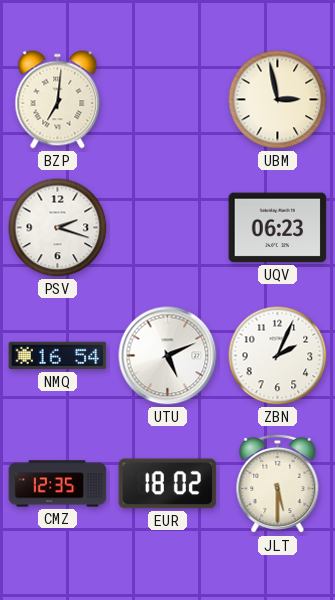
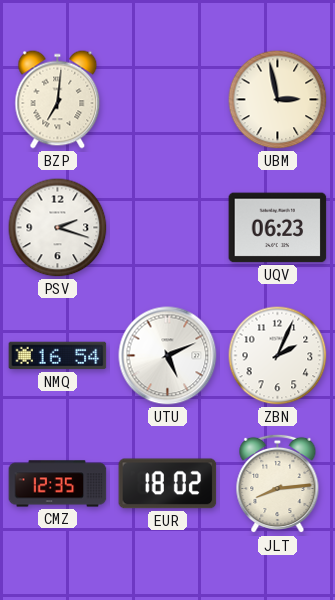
JLT: 5:30 -> 8:14 (278, 484)
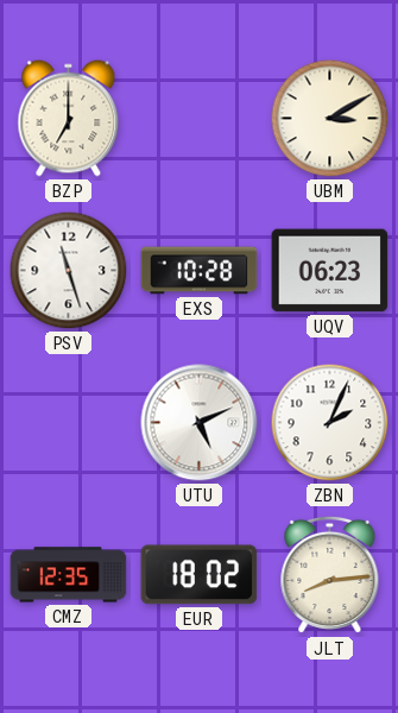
BZP: 7:01 -> 7:00 (69, 119)
UBM: 2:58 -> 3:10 (330, 119)
PSV: 2:18 -> 11:27 (69, 271)
EXS: none -> 10:28 (200, 271)
NMQ: 16:54 -> none (58, 356)
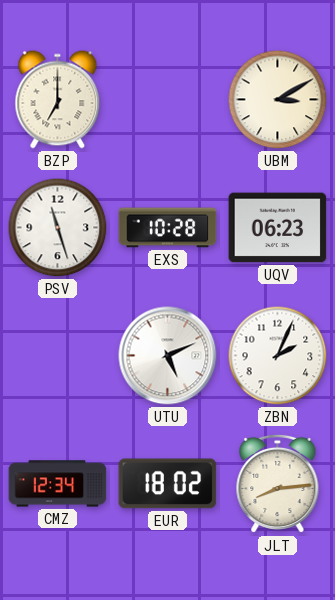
CMZ: 12:35 -> 12:34 (58, 484)
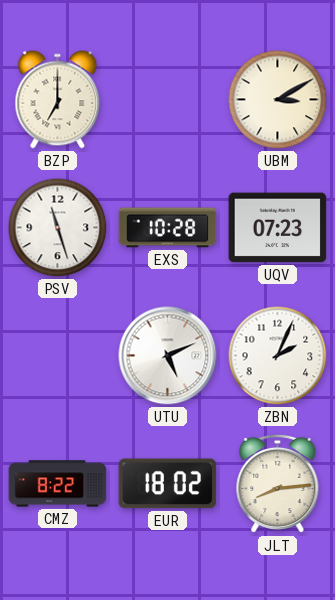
UQV: 06:23 -> 07:23 (278, 228)
CMZ: 12:34 -> 8:22 (58, 484)
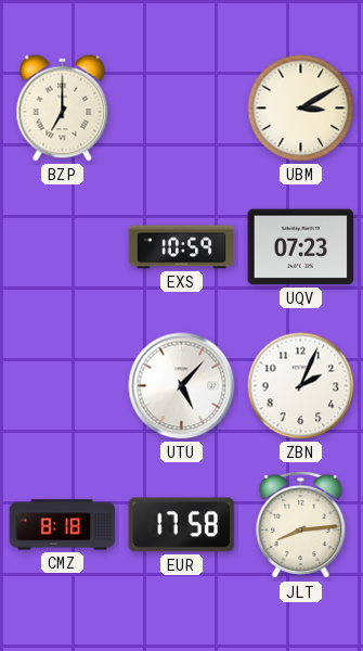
PSV: 11:27 -> none (58, 228)
EXS: 10:28 -> 10:59 (182, 247)
UTU: 5:11 -> 5:07 (182, 386)
CMZ: 8:22 -> 8:18 (63, 525)
EUR: 18:02 -> 17:58 (182, 525)
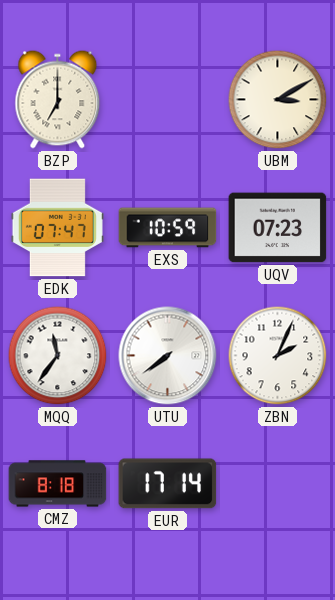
EDK: none -> 07:47 (57, 228)
MQQ: none -> 11:36 (58, 356)
UTU: 5:07 -> 7:39 (168, 356)
EUR: 17:58 -> 17:14 (168, 484)
JLT: 8:14 -> none (301, 525)
